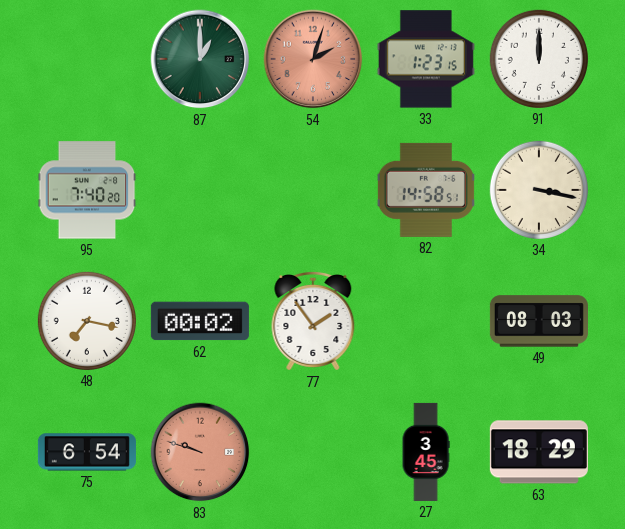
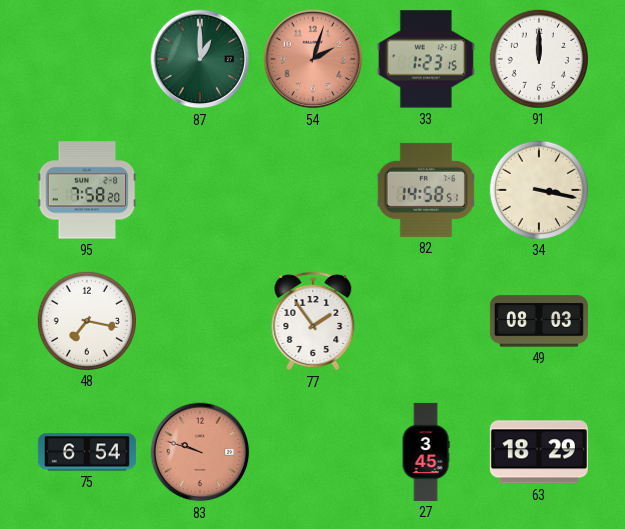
95: 7:40 -> 7:58 (87, 190)
62: 00:02 -> none (200, 321)
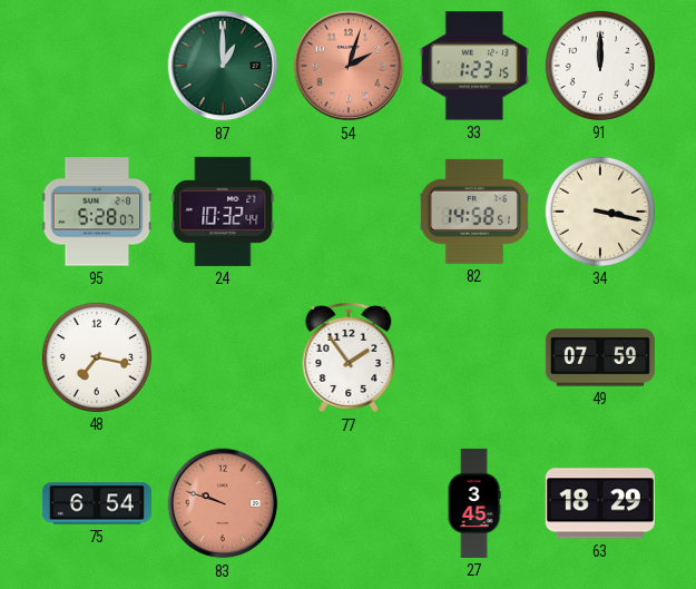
95: 7:58 -> 5:28 (97, 212)
24: none -> 10:32 (223, 212)
49: 08:03 -> 07:59 (600, 357)
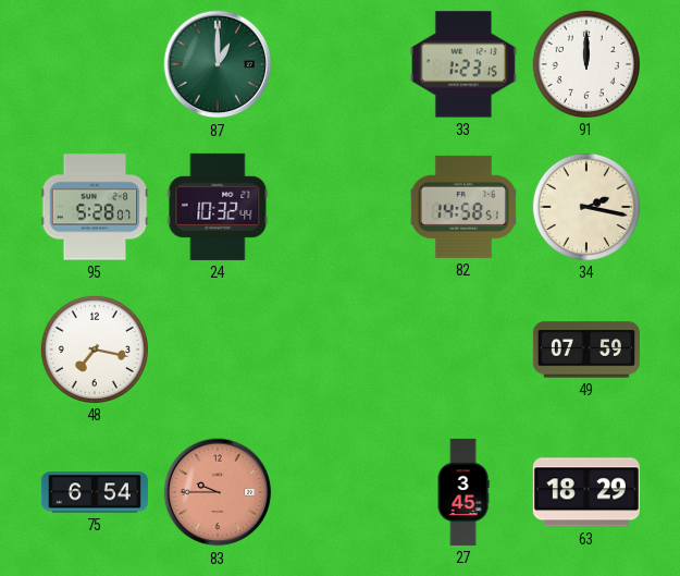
54: 2:03 -> none (349, 66)
34: 3:17 -> 2:17 (586, 207)
77: 1:54 -> none (349, 357)
83: 9:48 -> 9:45 (218, 492)
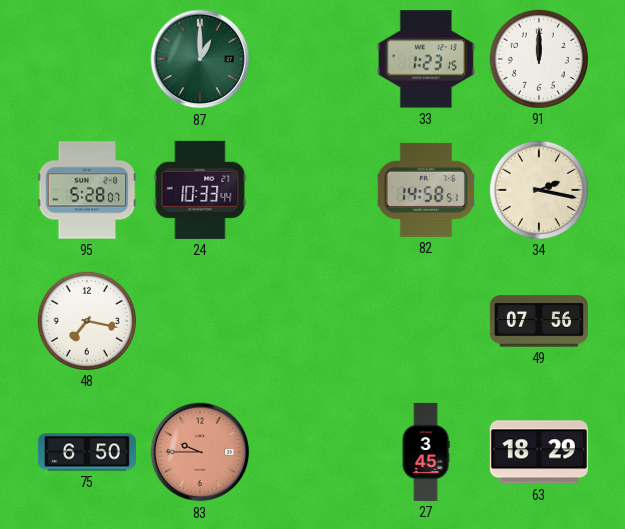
24: 10:32 -> 10:33 (200, 190)
49: 07:59 -> 07:56 (539, 321)
75: 6:54 -> 6:50 (87, 452)
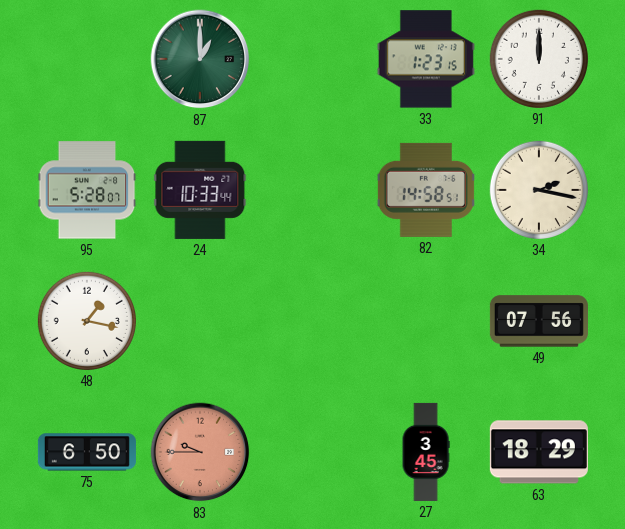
48: 7:17 -> 1:17 (87, 321)
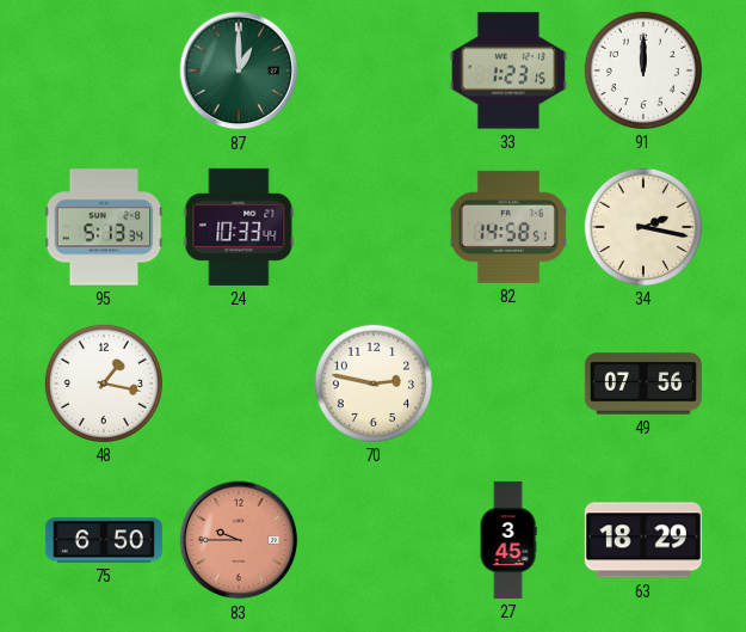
95: 5:28 -> 5:13 (104, 227)
70: none -> 2:47 (374, 384)
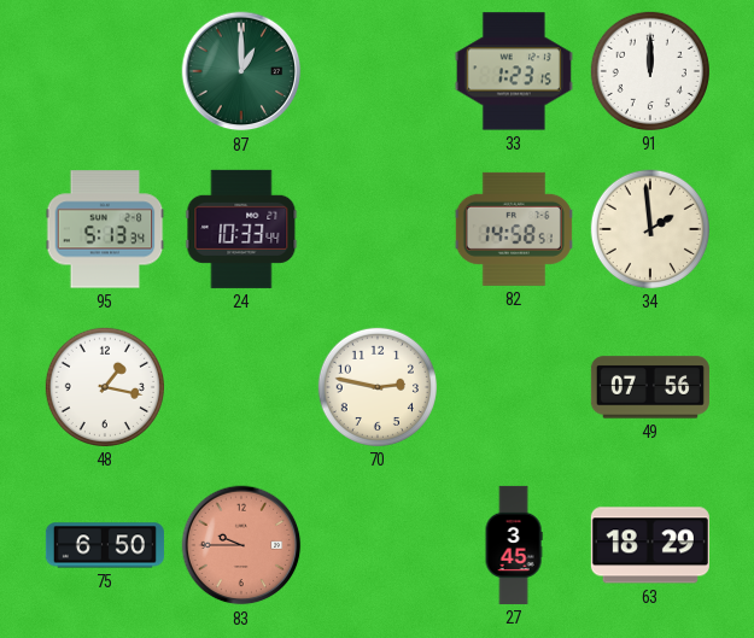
34: 2:17 -> 1:59 (650, 229)
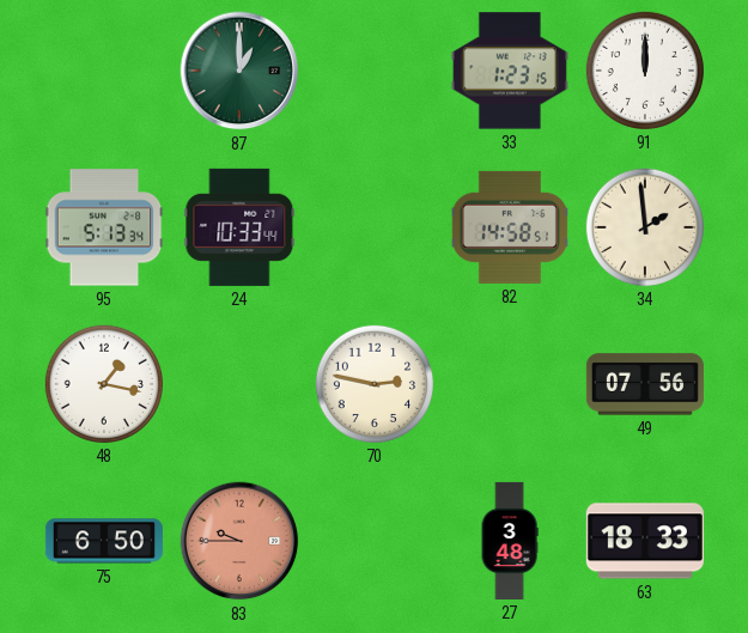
27: 3:45 -> 3:48 (510, 541)
63: 18:29 -> 18:33 (645, 541)
